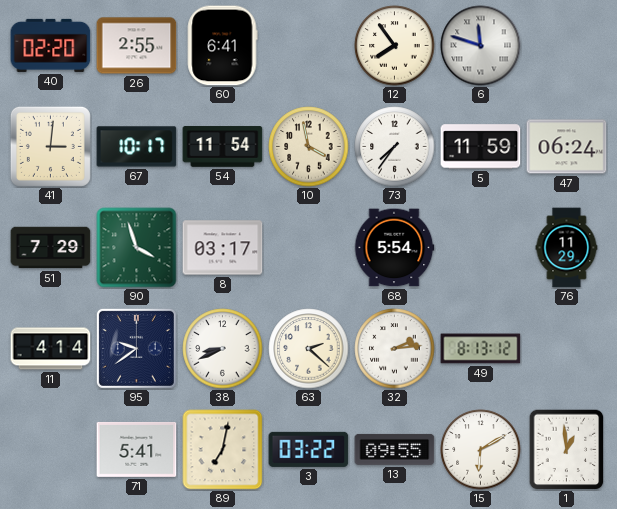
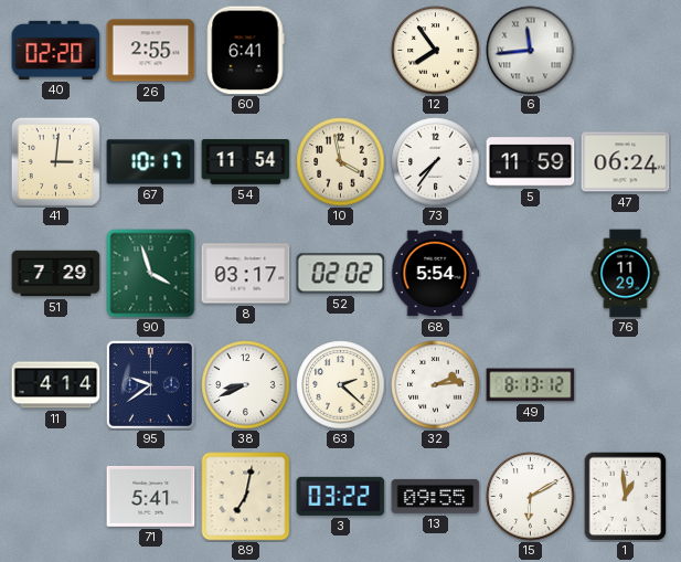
6: 11:48 -> 11:44 (531, 51)
52: none -> 02:02 (341, 274)
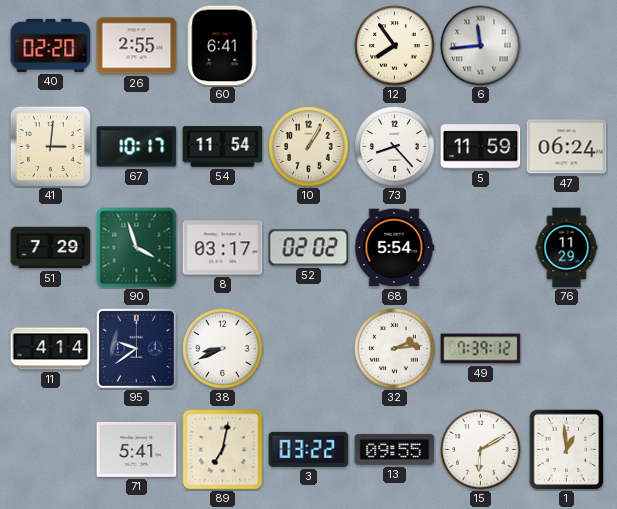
10: 3:58 -> 1:05 (309, 147)
73: 7:36 -> 8:23 (395, 147)
63: 2:22 -> none (341, 385)
49: 8:13 -> 7:39 (481, 349)
